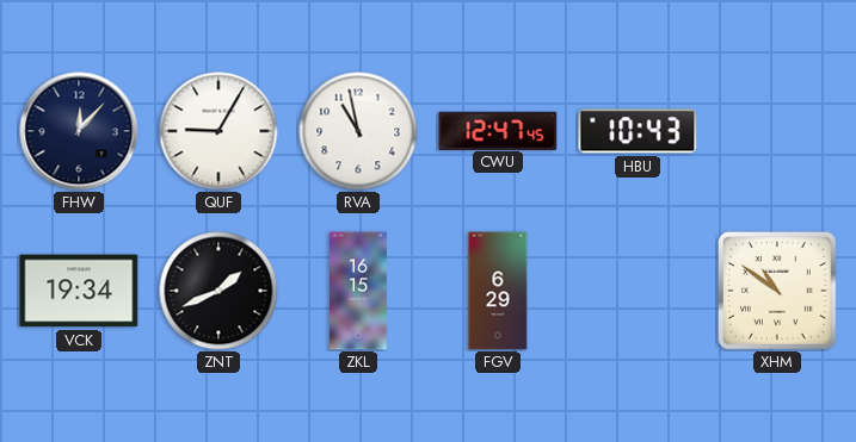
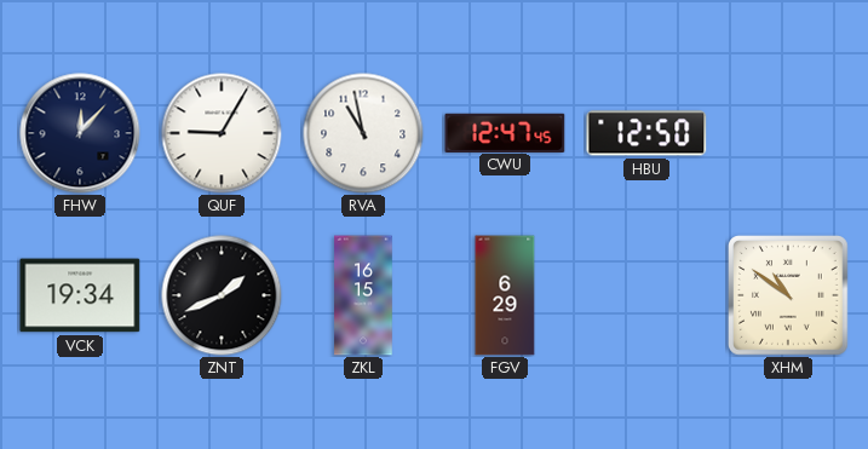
HBU: 10:43 -> 12:50 (646, 133)
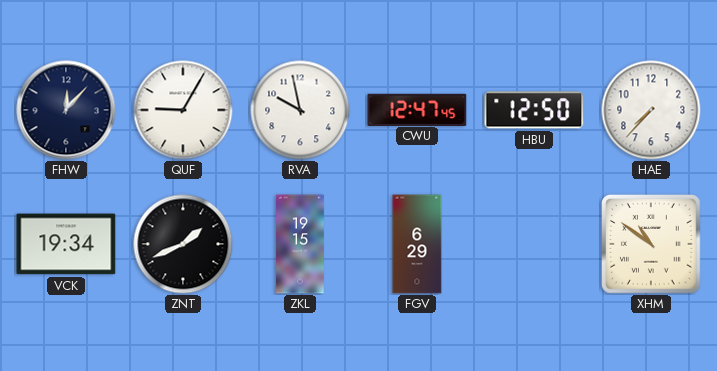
RVA: 10:58 -> 9:58 (300, 110)
HAE: none -> 7:37 (651, 110)
ZKL: 16:15 -> 19:15 (300, 244)
